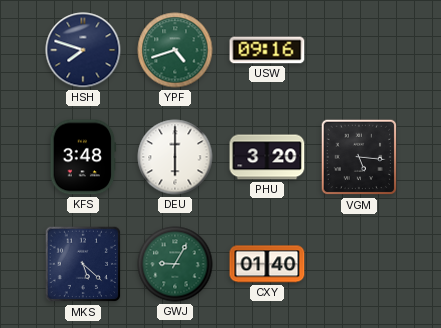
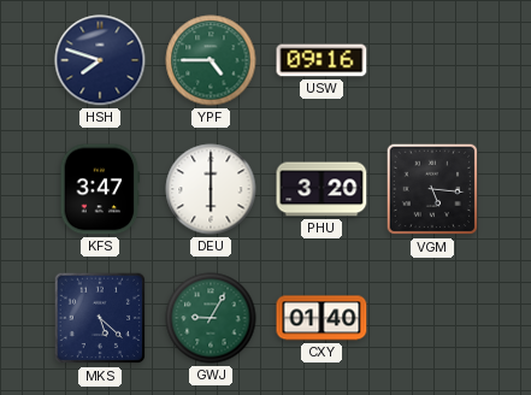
YPF: 4:42 -> 4:45 (211, 60)
KFS: 3:48 -> 3:47 (100, 189)
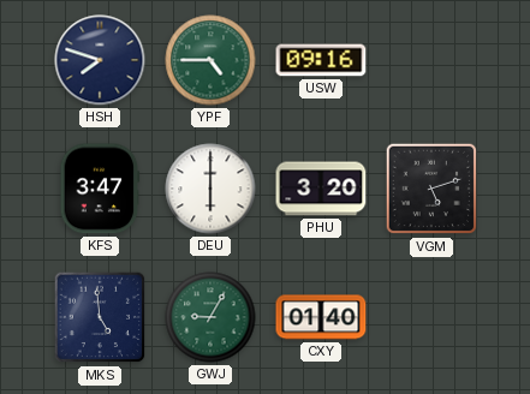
VGM: 5:16 -> 5:12 (431, 189)
MKS: 5:22 -> 4:59 (100, 317)
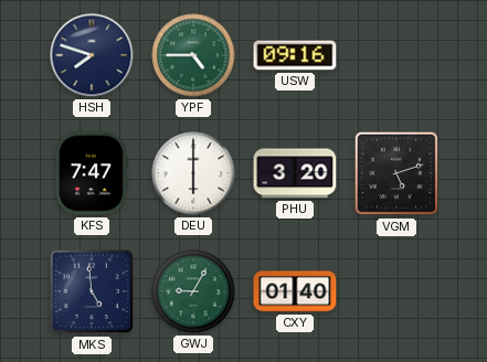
KFS: 3:47 -> 7:47 (92, 173)
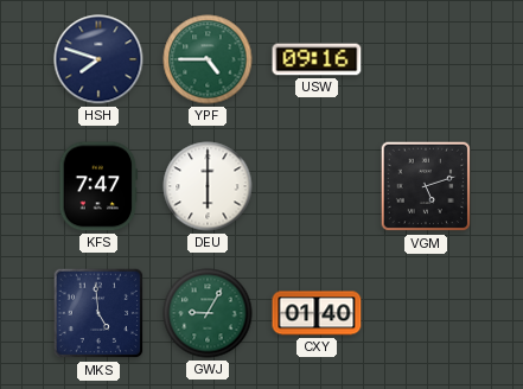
PHU: 3:20 -> none (295, 173)
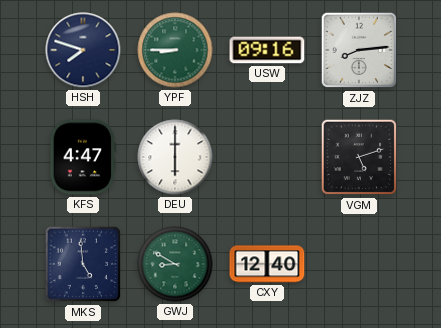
YPF: 4:45 -> 8:45 (175, 50)
ZJZ: none -> 8:14 (359, 50)
KFS: 7:47 -> 4:47 (83, 157)
GWJ: 9:05 -> 8:50 (175, 264)
CXY: 01:40 -> 12:40 (267, 264)
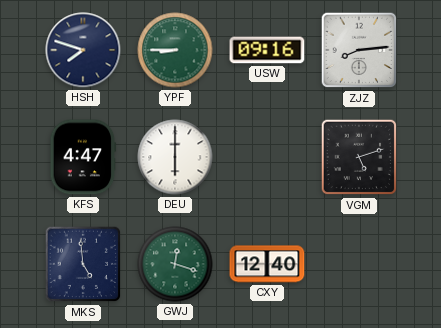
GWJ: 8:50 -> 12:18 (175, 264)
